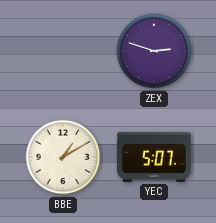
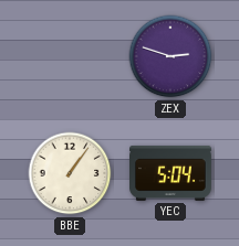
BBE: 1:10 -> 1:06 (70, 173)
YEC: 5:07 -> 5:04 (172, 173)
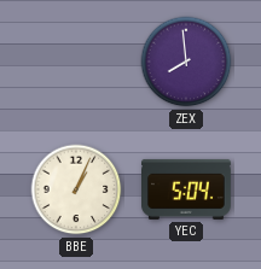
ZEX: 2:48 -> 7:59 (186, 62)
BBE: 1:06 -> 1:04 (76, 189)
